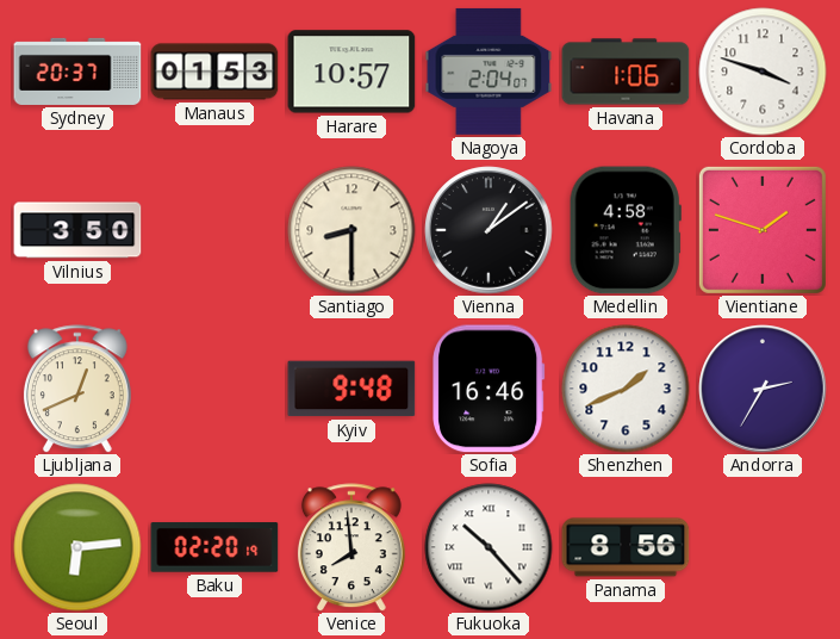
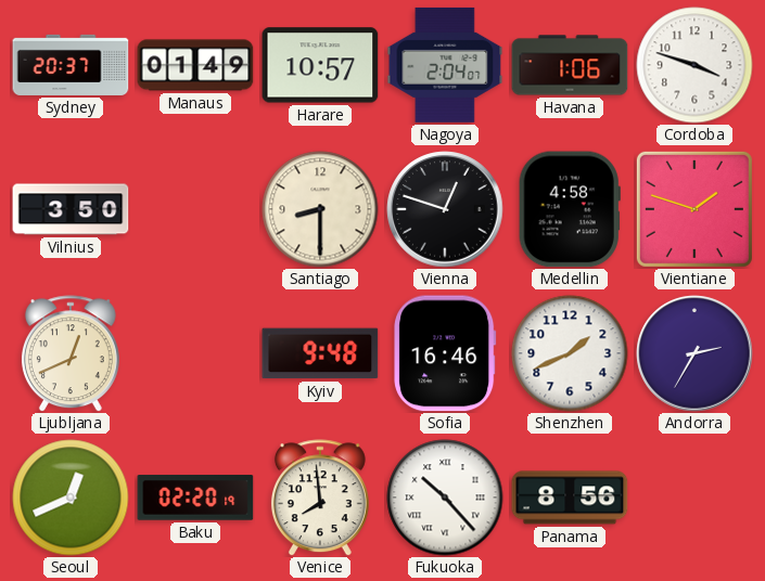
Manaus: 01:53 -> 01:49 (195, 65)
Vienna: 1:09 -> 12:48 (445, 209)
Seoul: 6:14 -> 12:41 (71, 498)
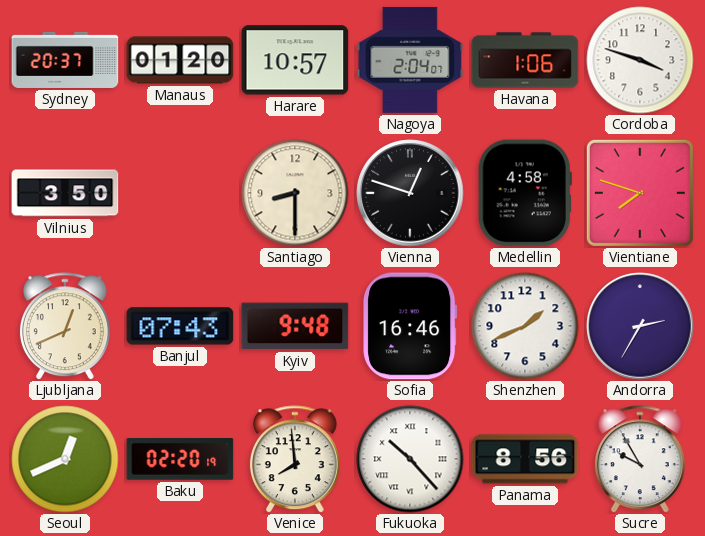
Manaus: 01:49 -> 01:20 (180, 60)
Vientiane: 1:48 -> 7:48 (640, 193)
Banjul: none -> 07:43 (180, 326)
Sucre: none -> 9:55 (640, 459)
